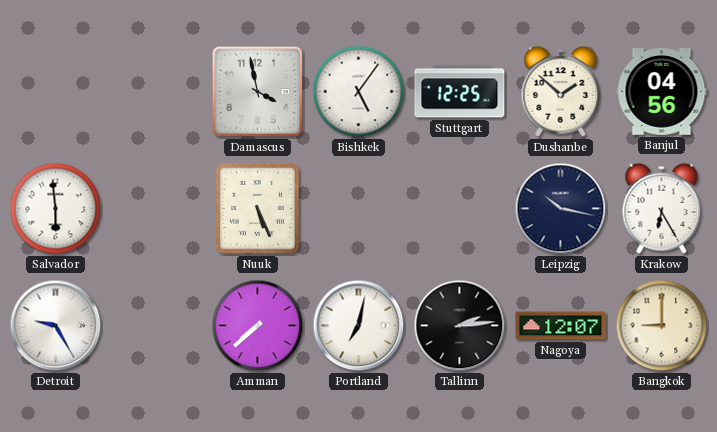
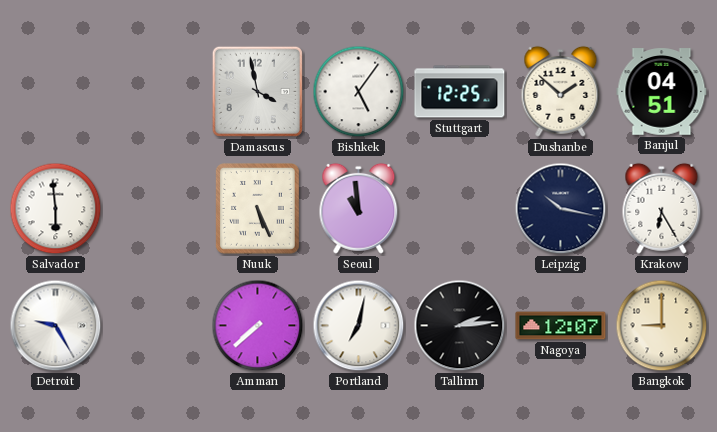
Banjul: 04:56 -> 04:51 (662, 92)
Seoul: none -> 10:59 (359, 208)
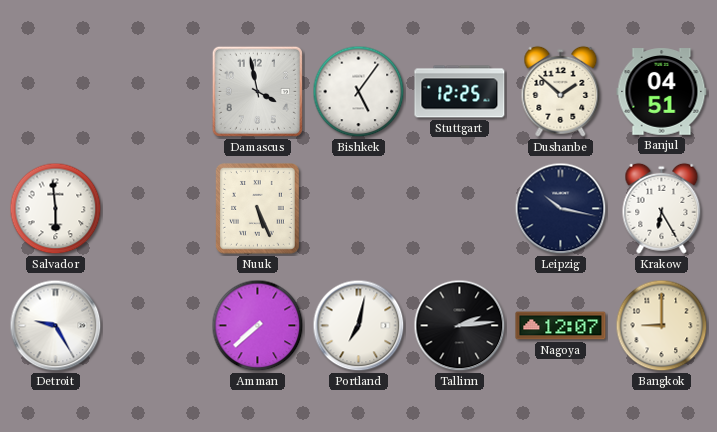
Seoul: 10:59 -> none (359, 208)
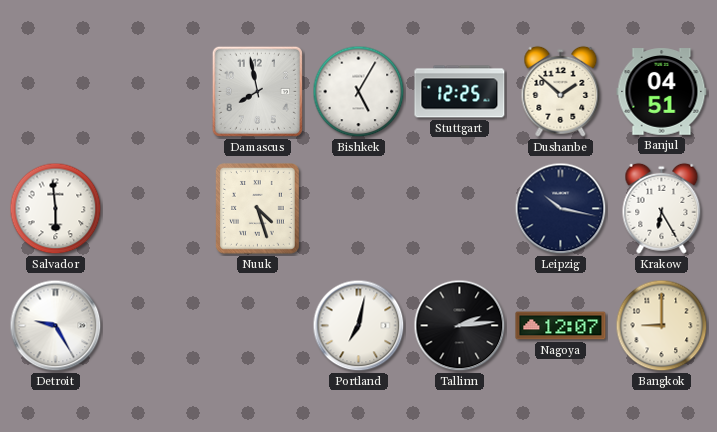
Damascus: 3:58 -> 7:58 (257, 91)
Bishkek: 5:06 -> 5:05 (359, 92)
Nuuk: 5:26 -> 4:27 (258, 209)
Amman: 7:38 -> none (258, 326)
